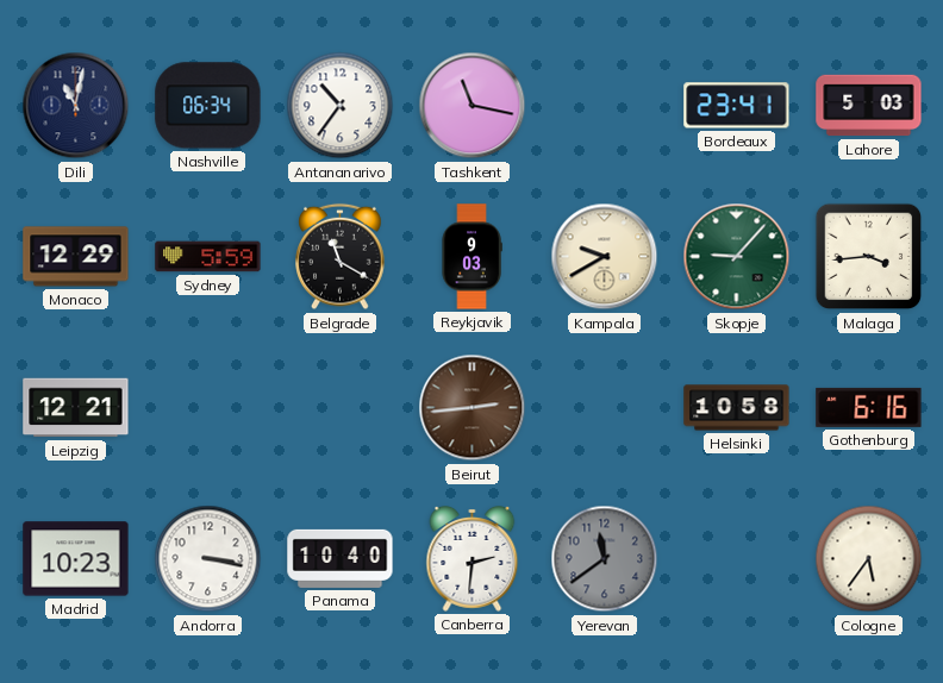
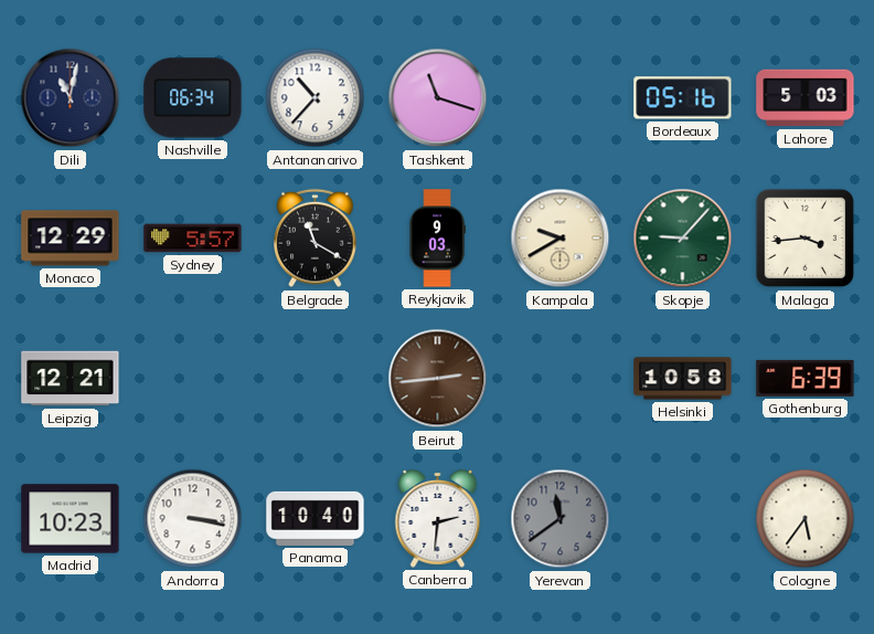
Antananarivo: 10:36 -> 10:37 (316, 98)
Tashkent: 11:17 -> 11:18 (438, 98)
Bordeaux: 23:41 -> 05:16 (683, 98)
Sydney: 5:59 -> 5:57 (193, 239)
Gothenburg: 6:16 -> 6:39 (806, 378)
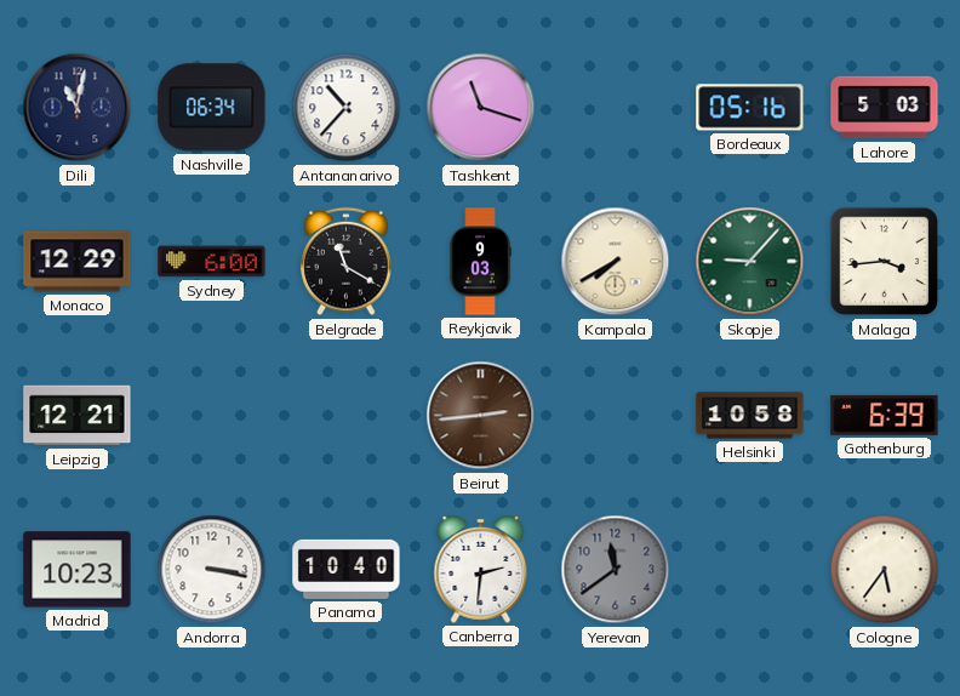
Sydney: 5:57 -> 6:00 (212, 262)
Kampala: 9:40 -> 7:40 (616, 262)
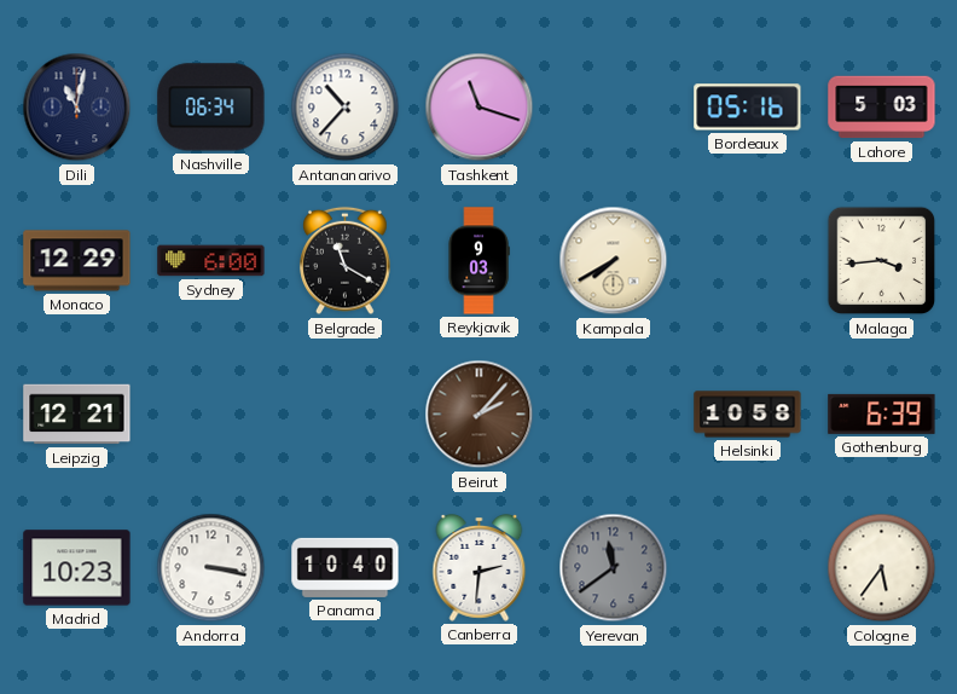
Skopje: 9:07 -> none (750, 262)
Beirut: 2:44 -> 2:07 (480, 415)
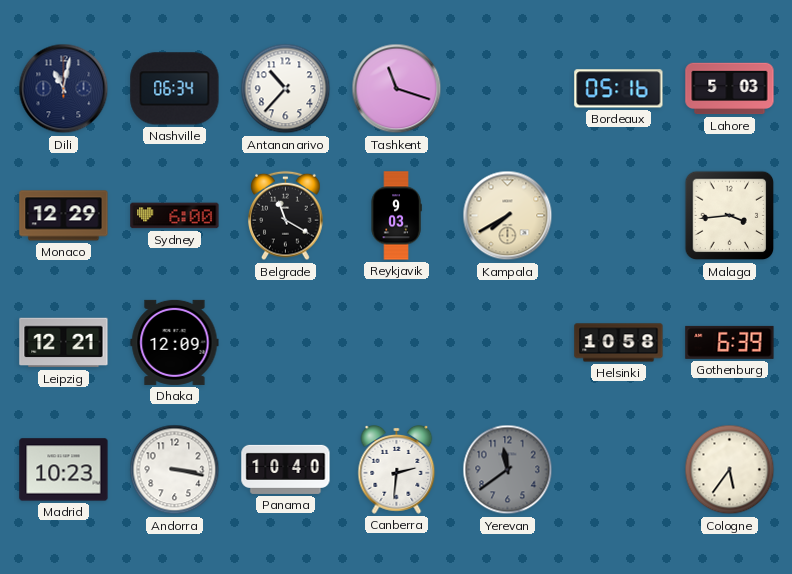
Dhaka: none -> 12:09 (175, 342)
Beirut: 2:07 -> none (480, 415)
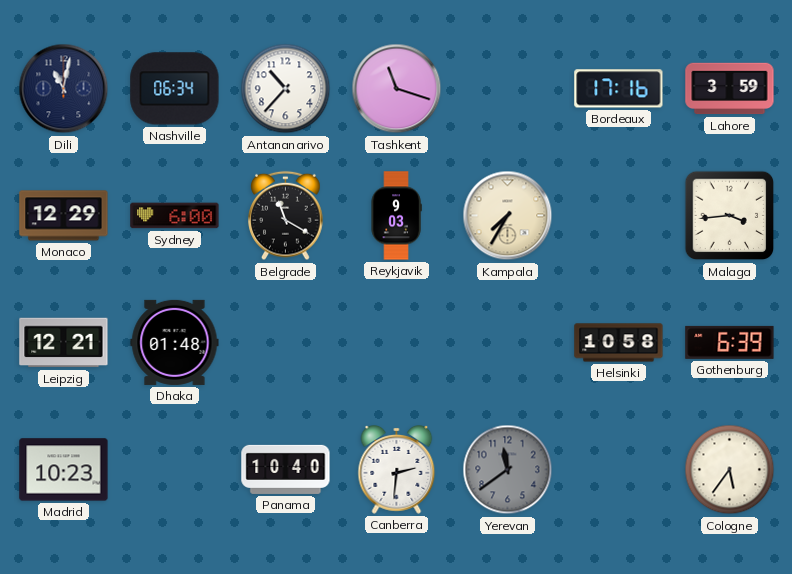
Bordeaux: 05:16 -> 17:16 (619, 89)
Lahore: 5:03 -> 3:59 (730, 89)
Kampala: 7:40 -> 7:35 (508, 216)
Dhaka: 12:09 -> 01:48 (175, 342)
Andorra: 3:17 -> none (175, 470)
